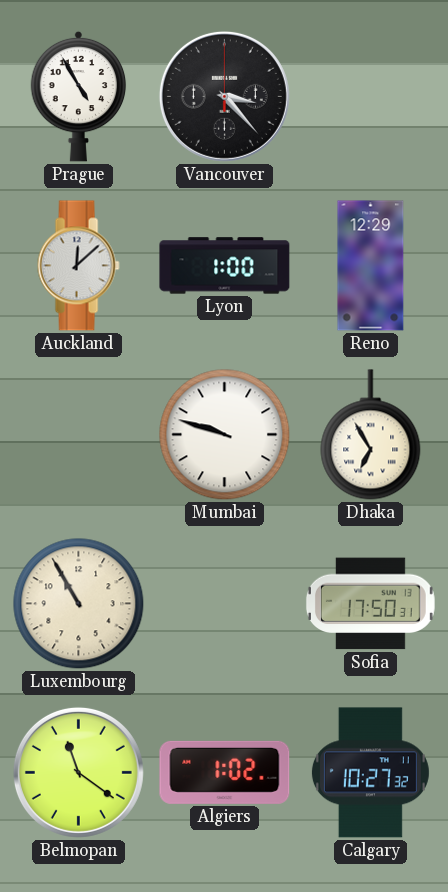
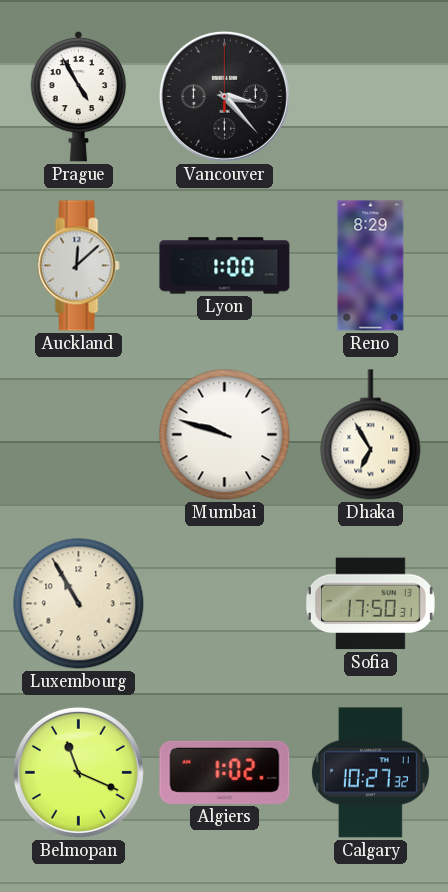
Reno: 12:29 -> 8:29 (371, 266)
Belmopan: 11:21 -> 11:19 (78, 772)
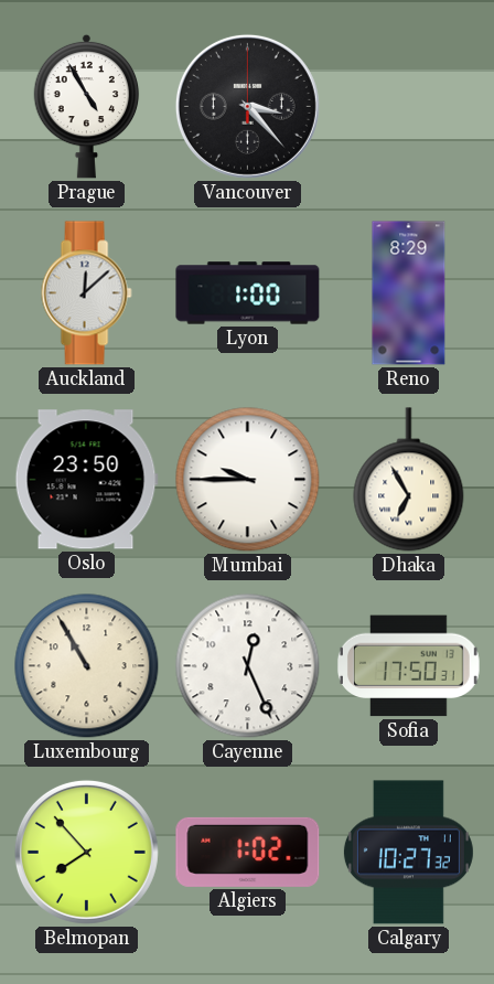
Oslo: none -> 23:50 (86, 480)
Mumbai: 9:48 -> 9:45 (248, 480)
Cayenne: none -> 12:26 (248, 666)
Belmopan: 11:19 -> 7:53 (86, 852)
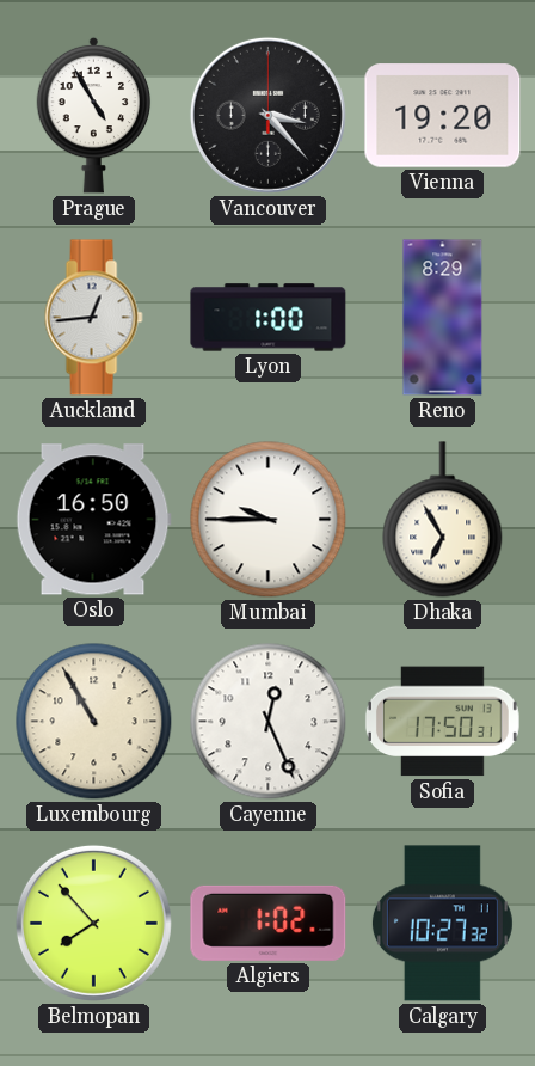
Vienna: none -> 19:20 (443, 116)
Auckland: 12:08 -> 12:44 (93, 318)
Oslo: 23:50 -> 16:50 (93, 520)
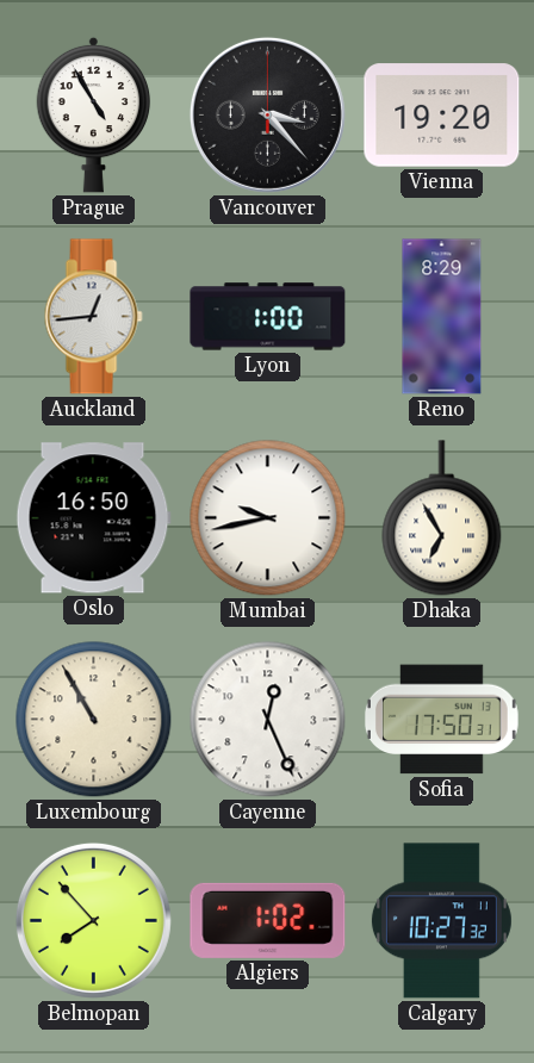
Mumbai: 9:45 -> 9:43 (268, 518)
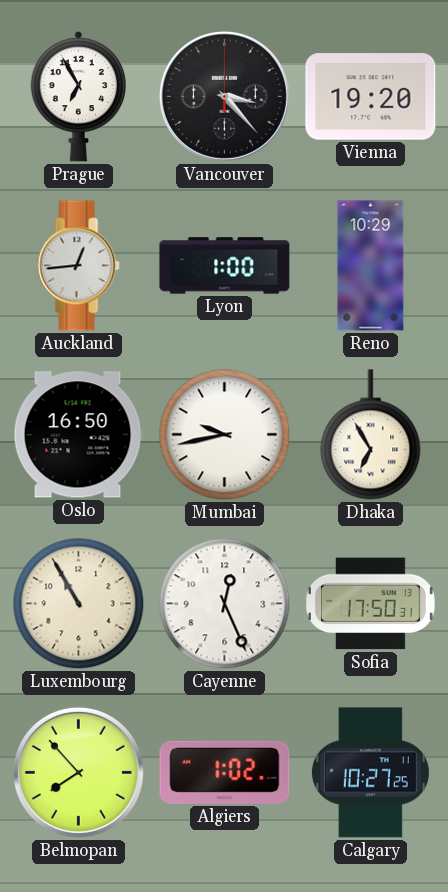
Prague: 4:55 -> 6:55 (79, 96)
Reno: 8:29 -> 10:29 (371, 266)
Calgary: 10:27:32 -> 10:27:25 (370, 773)
